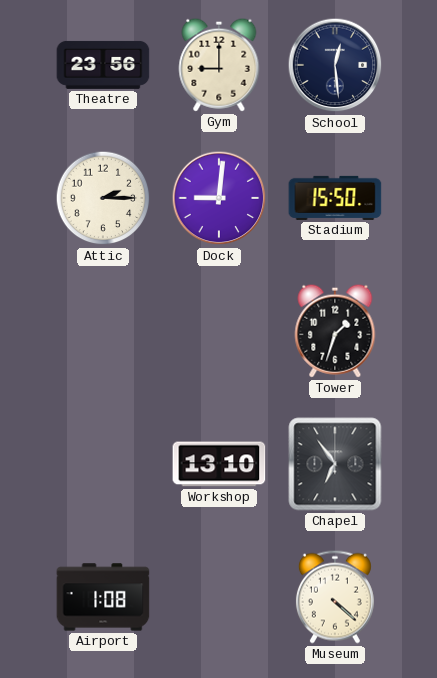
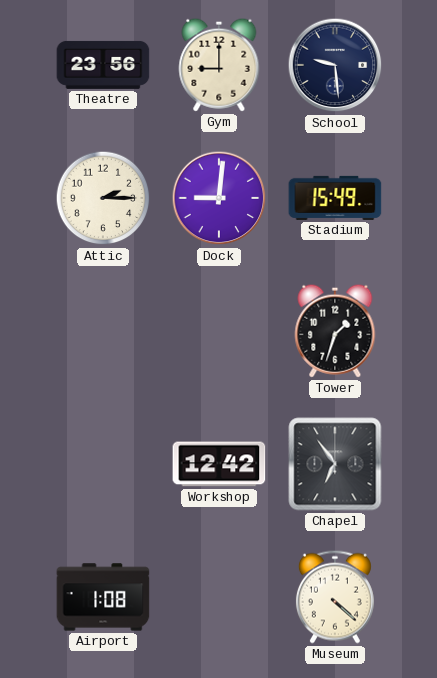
School: 12:29 -> 9:29 (335, 65)
Stadium: 15:50 -> 15:49 (335, 198)
Workshop: 13:10 -> 12:42 (219, 464)
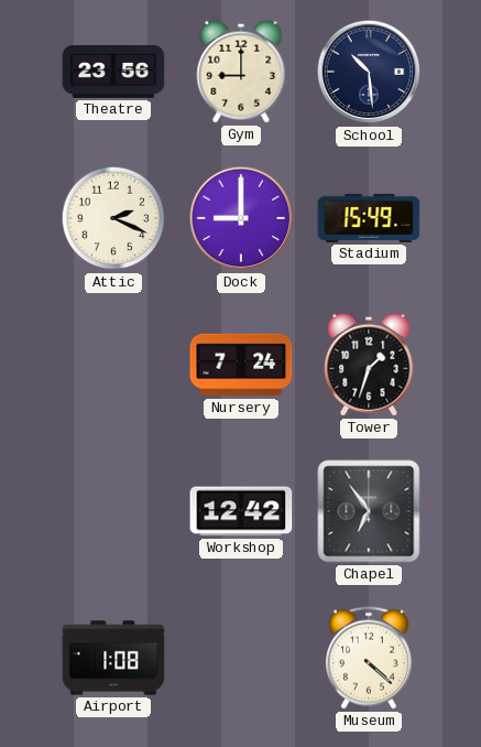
School: 9:29 -> 10:29 (369, 72)
Attic: 2:15 -> 2:19 (113, 218)
Dock: 9:01 -> 9:00 (241, 218)
Nursery: none -> 7:24 (241, 365)
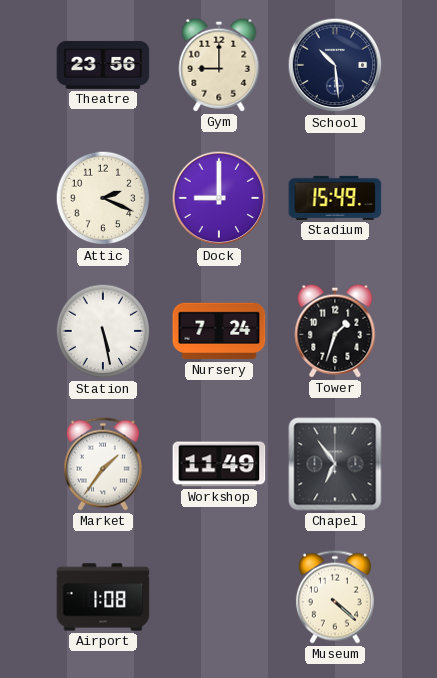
Station: none -> 5:28 (103, 331)
Market: none -> 1:36 (103, 464)
Workshop: 12:42 -> 11:49 (219, 464)
